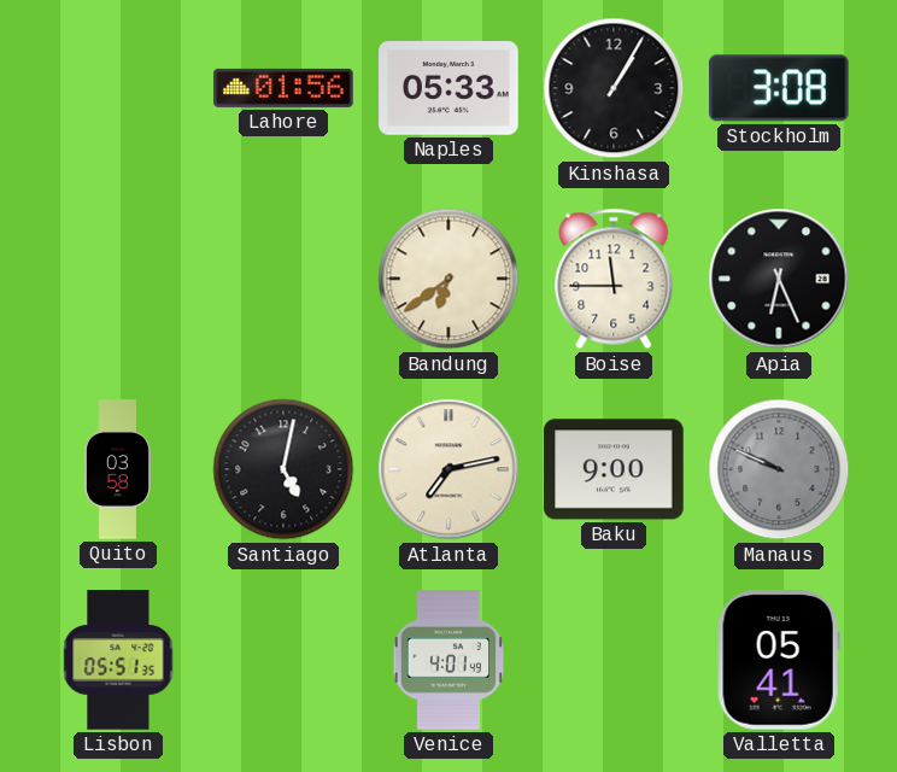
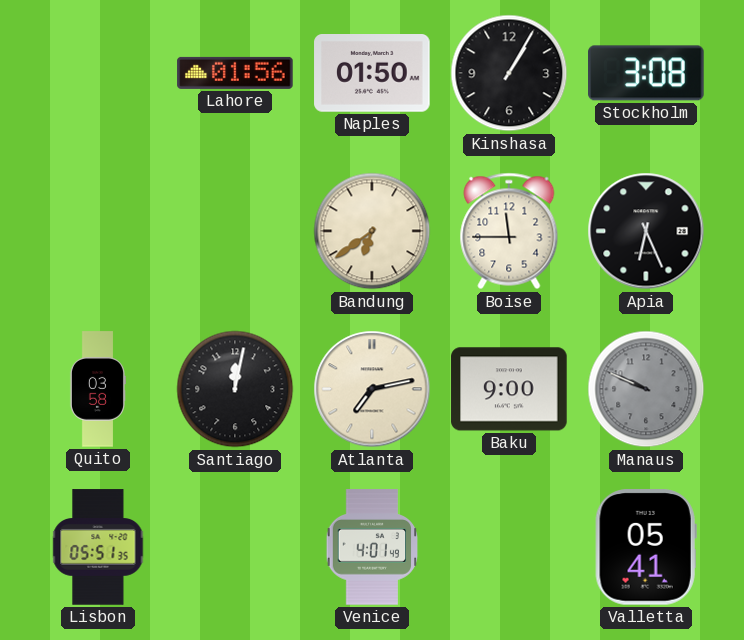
Naples: 05:33 -> 01:50 (372, 74)
Santiago: 5:02 -> 12:02 (235, 389)
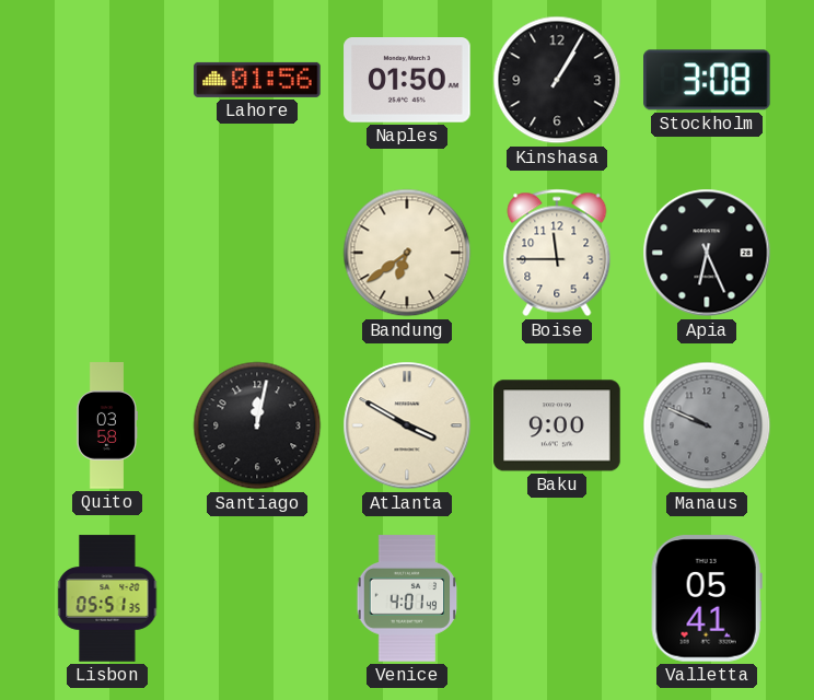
Atlanta: 7:13 -> 3:50 (407, 425)
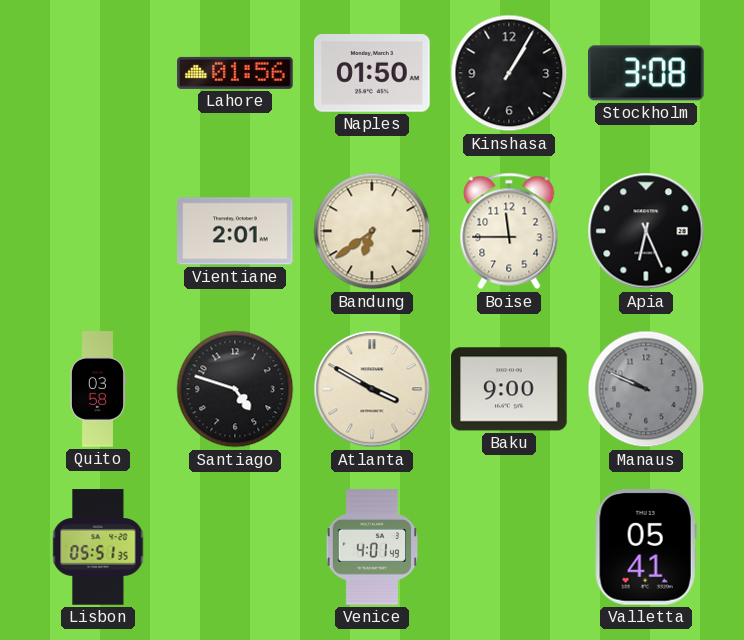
Vientiane: none -> 2:01 (235, 231)
Santiago: 12:02 -> 4:48 (235, 389)
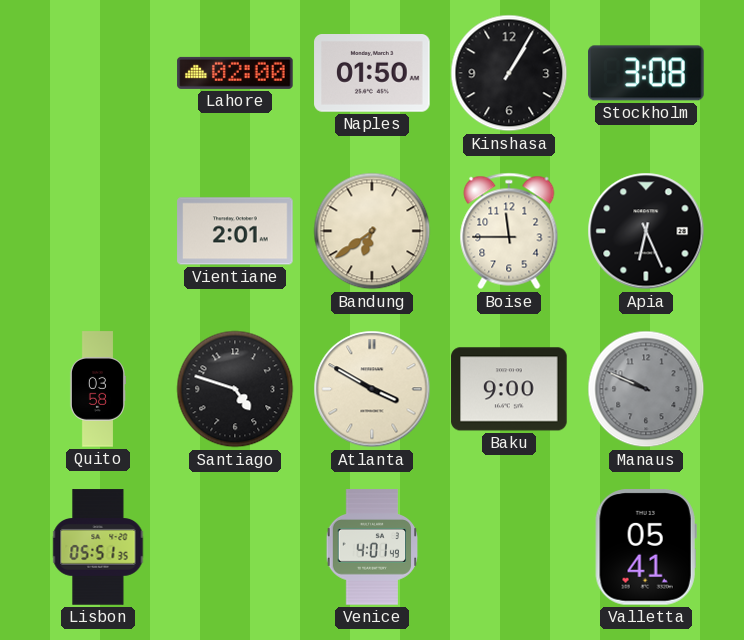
Lahore: 01:56 -> 02:00 (235, 73)
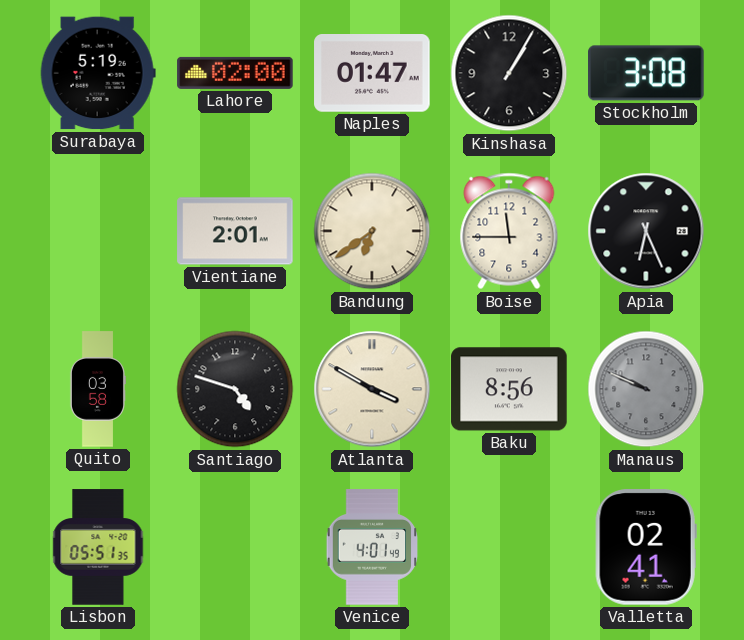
Surabaya: none -> 5:19 (98, 73)
Naples: 01:50 -> 01:47 (372, 74)
Baku: 9:00 -> 8:56 (509, 389)
Valletta: 05:41 -> 02:41 (646, 547)
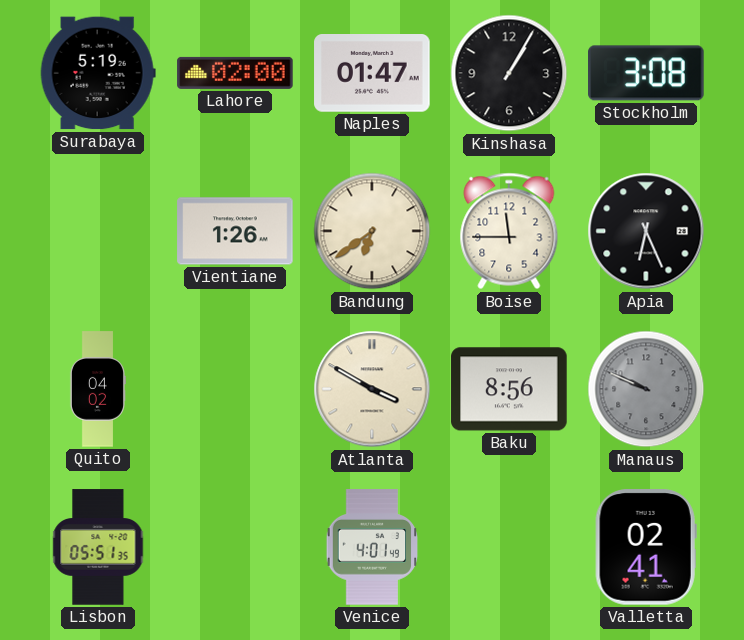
Vientiane: 2:01 -> 1:26 (235, 231)
Quito: 03:58 -> 04:02 (97, 389)
Santiago: 4:48 -> none (235, 389)
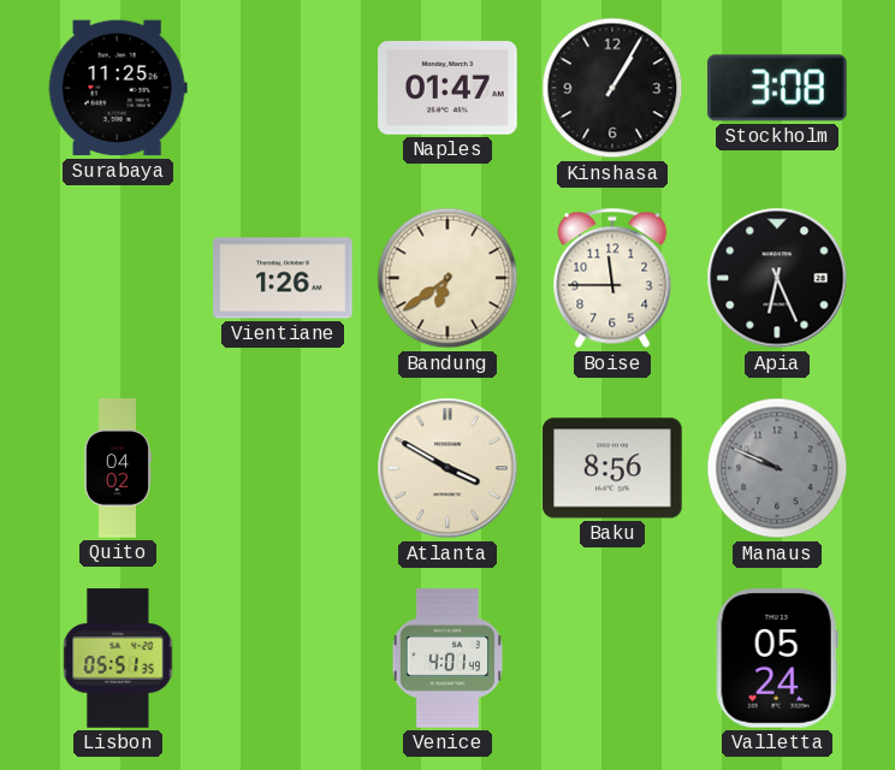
Surabaya: 5:19 -> 11:25 (118, 88)
Lahore: 02:00 -> none (235, 73)
Valletta: 02:41 -> 05:24 (777, 658)
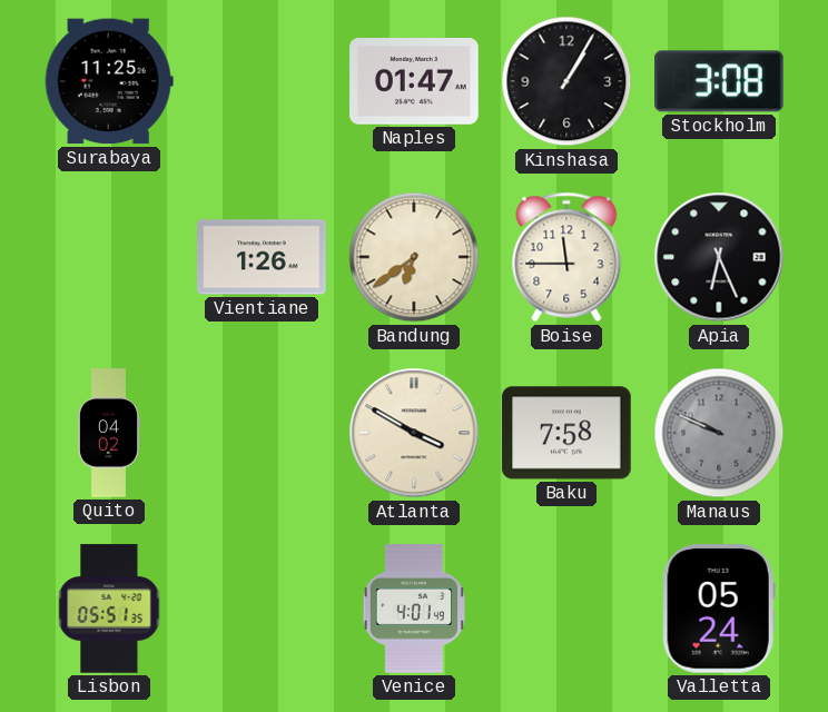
Baku: 8:56 -> 7:58 (566, 433)
